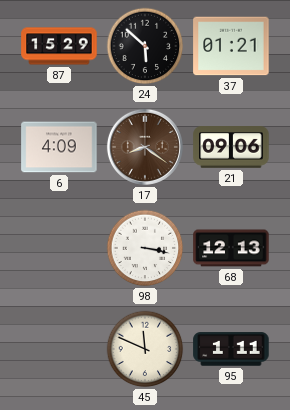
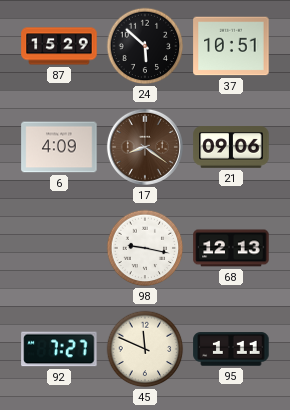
37: 01:21 -> 10:51 (231, 46)
98: 3:17 -> 9:17 (145, 248)
92: none -> 7:27 (59, 349)
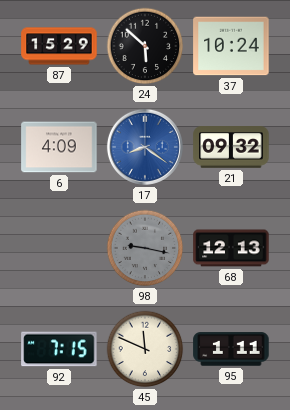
37: 10:51 -> 10:24 (231, 46)
17 dial: brown -> blue (145, 147)
21: 09:06 -> 09:32 (231, 147)
98 dial: white -> grey (145, 248)
92: 7:27 -> 7:15 (59, 349)
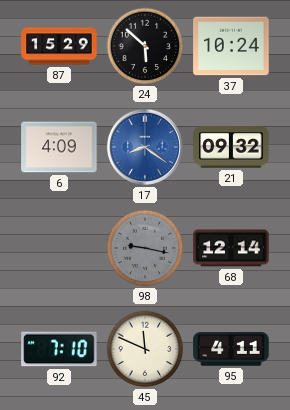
68: 12:13 -> 12:14 (231, 248)
92: 7:15 -> 7:10 (59, 349)
95: 1:11 -> 4:11 (231, 349)
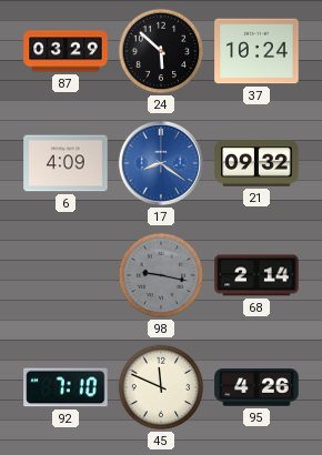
87: 15:29 -> 03:29 (66, 51)
68: 12:14 -> 2:14 (256, 275)
95: 4:11 -> 4:26 (256, 387)
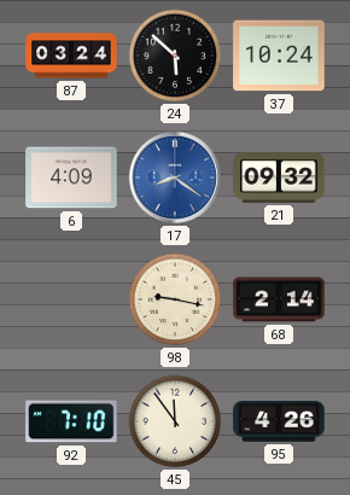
87: 03:29 -> 03:24 (71, 56)
98 dial: grey -> cream (175, 299)
45: 11:49 -> 11:54 (175, 421)
